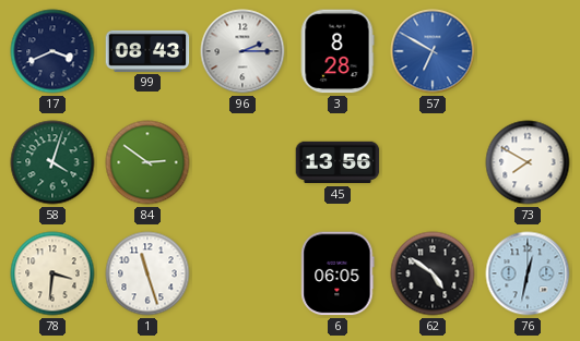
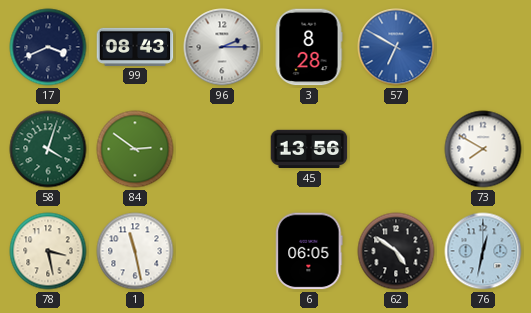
78: 3:31 -> 3:28 (48, 251)
1: 11:27 -> 11:28 (135, 251)
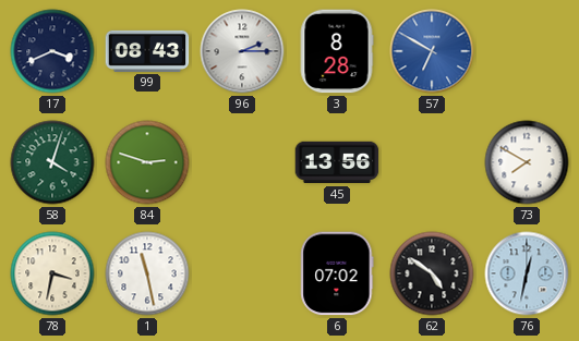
84: 2:51 -> 2:48 (147, 162)
78: 3:28 -> 3:32 (52, 273)
6: 06:05 -> 07:02 (337, 273)
